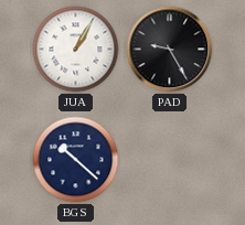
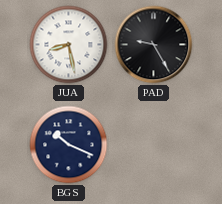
JUA: 1:05 -> 8:28 (69, 45)
BGS: 10:22 -> 10:19 (69, 145)
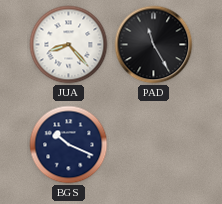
JUA: 8:28 -> 8:23 (69, 45)
PAD: 9:25 -> 11:25 (154, 45)
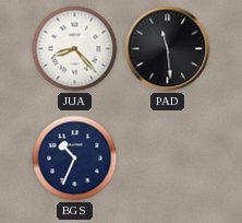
PAD: 11:25 -> 11:29 (168, 49)
BGS: 10:19 -> 10:34 (75, 159)
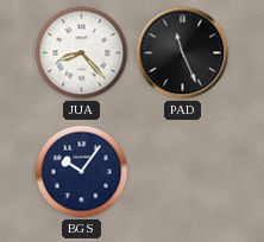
PAD: 11:29 -> 11:26 (183, 53)
BGS: 10:34 -> 10:06 (82, 172)
